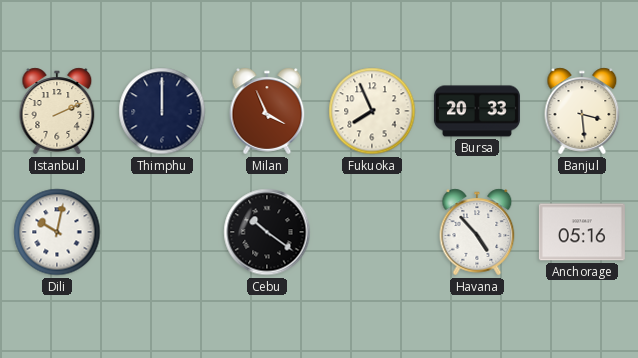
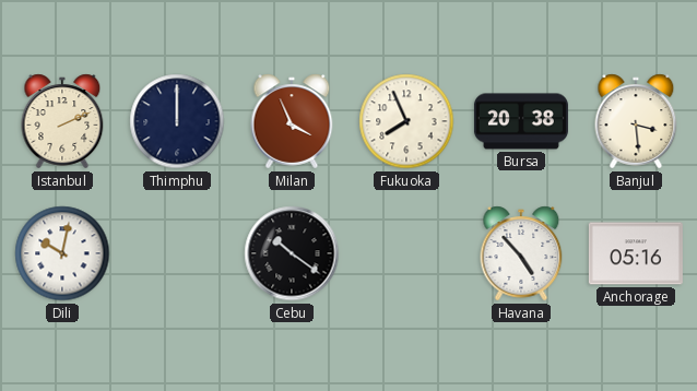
Bursa: 20:33 -> 20:38 (521, 121)
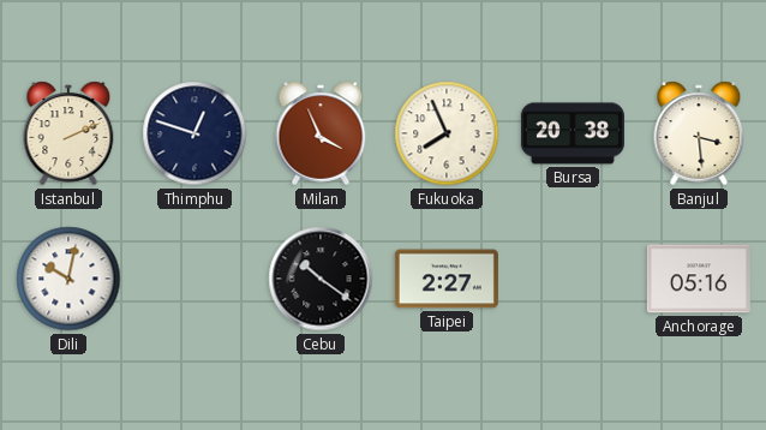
Thimphu: 12:00 -> 12:48 (195, 133)
Taipei: none -> 2:27 (447, 279)
Havana: 4:53 -> none (521, 253)
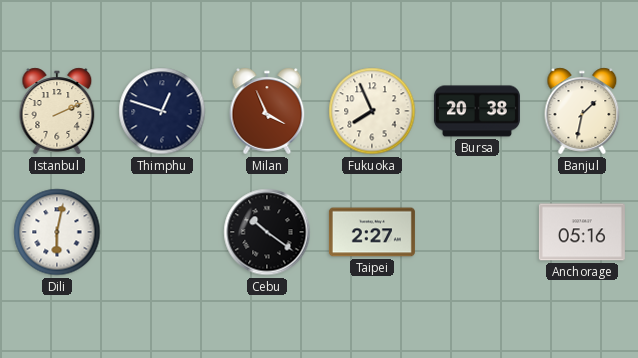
Banjul: 3:29 -> 1:32 (582, 111)
Dili: 10:02 -> 6:02 (57, 232)
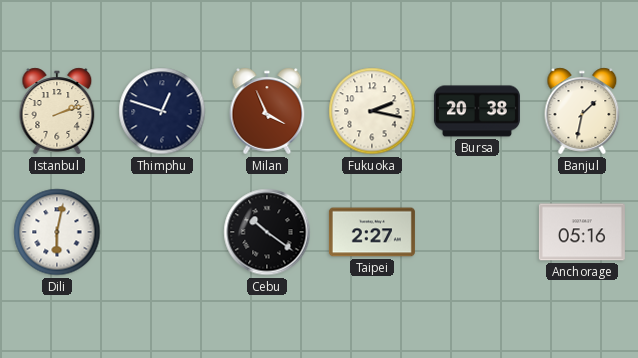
Istanbul: 2:11 -> 2:12 (57, 111)
Fukuoka: 7:56 -> 2:17 (372, 111)
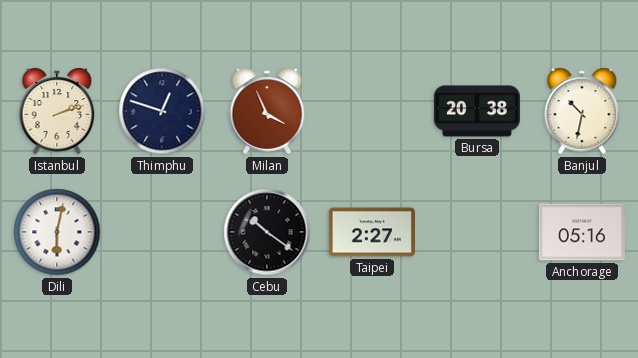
Fukuoka: 2:17 -> none (372, 111)
Banjul: 1:32 -> 10:32 (582, 111)
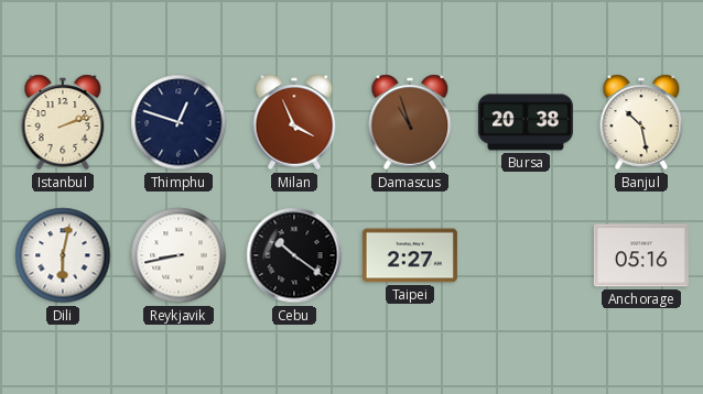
Damascus: none -> 10:57 (410, 122)
Banjul: 10:32 -> 10:28 (641, 122)
Reykjavik: none -> 8:43 (179, 255)
